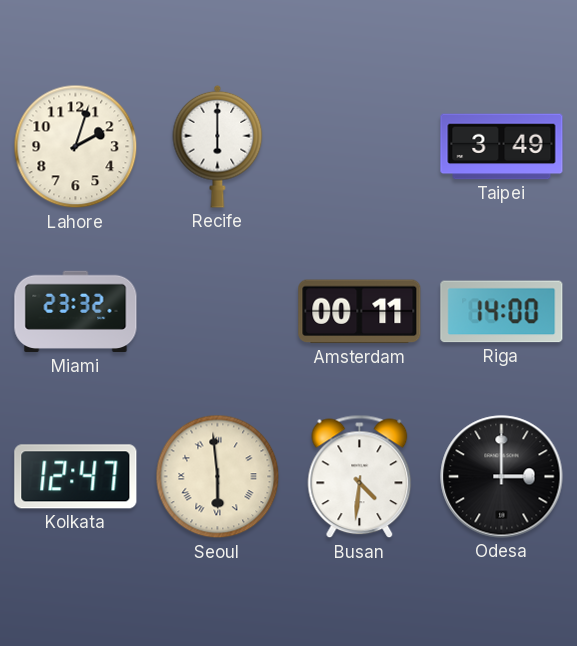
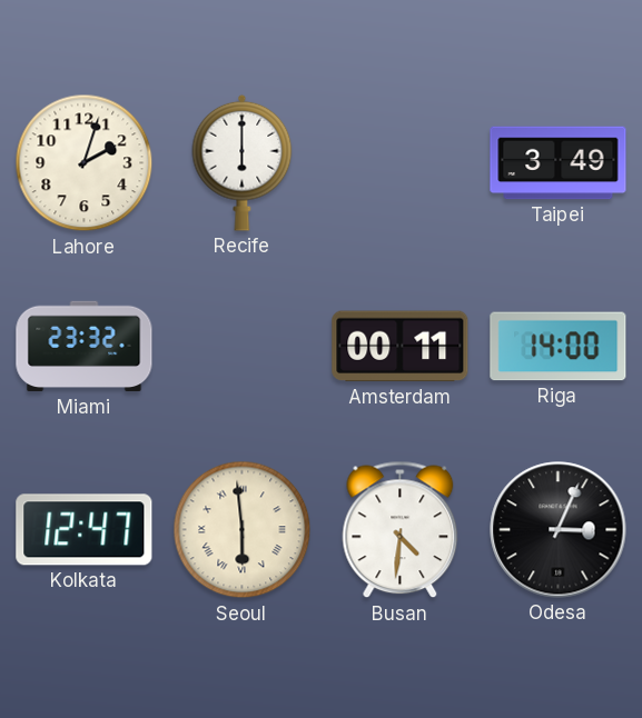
Odesa: 3:00 -> 3:04 (559, 530)
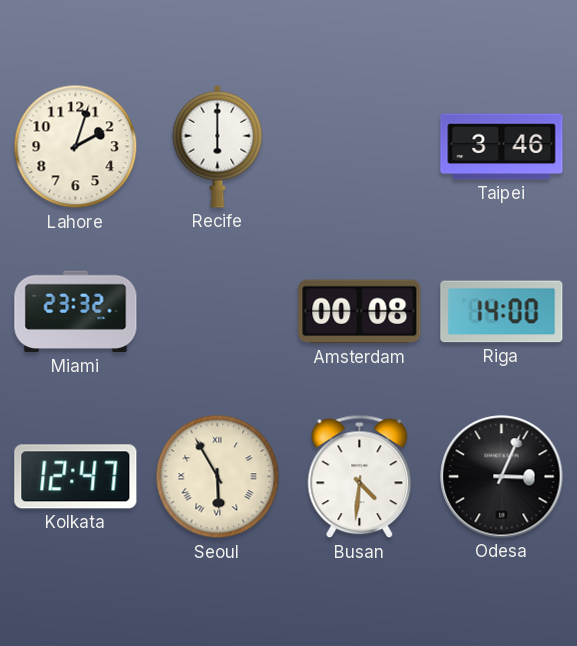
Taipei: 3:49 -> 3:46 (502, 147)
Amsterdam: 00:11 -> 00:08 (360, 312)
Seoul: 5:59 -> 5:55 (218, 477)
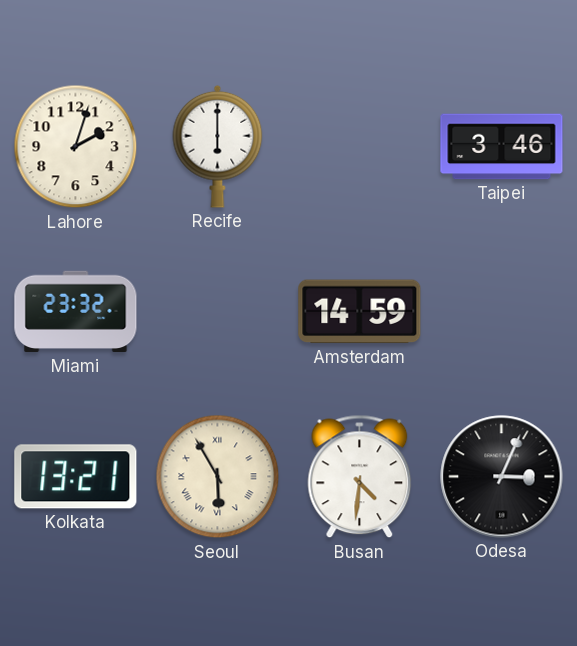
Amsterdam: 00:08 -> 14:59 (360, 312)
Riga: 14:00 -> none (502, 312)
Kolkata: 12:47 -> 13:21 (76, 477)
